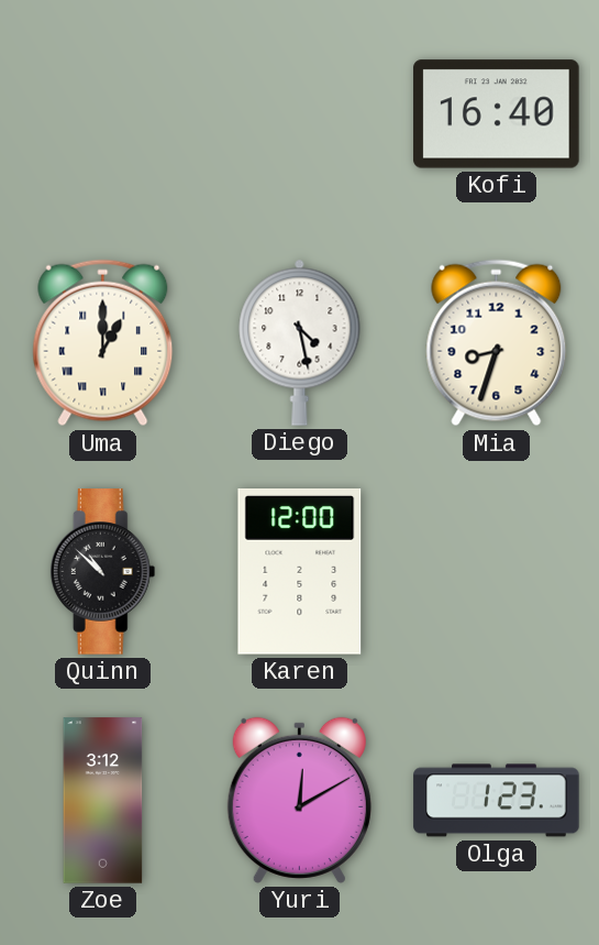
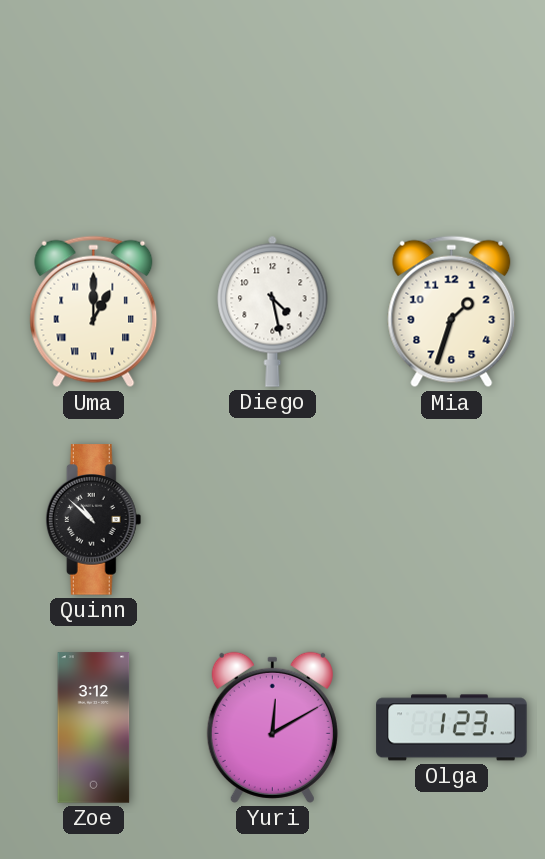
Kofi: 16:40 -> none (497, 114)
Mia: 8:33 -> 1:33 (452, 312)
Karen: 12:00 -> none (300, 572)
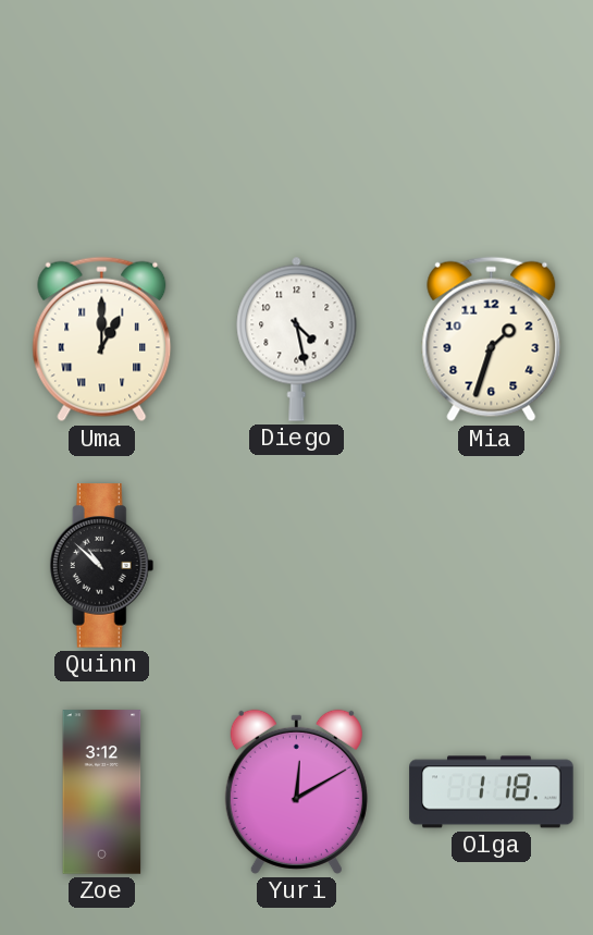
Olga: 1:23 -> 1:18 (492, 792)
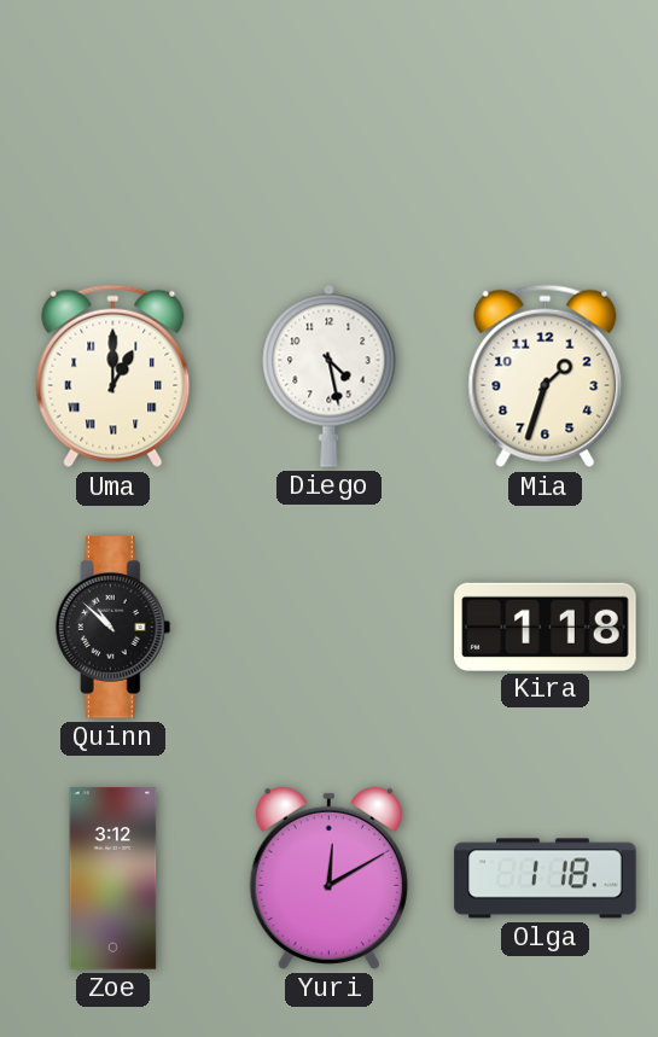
Kira: none -> 1:18 (546, 627)
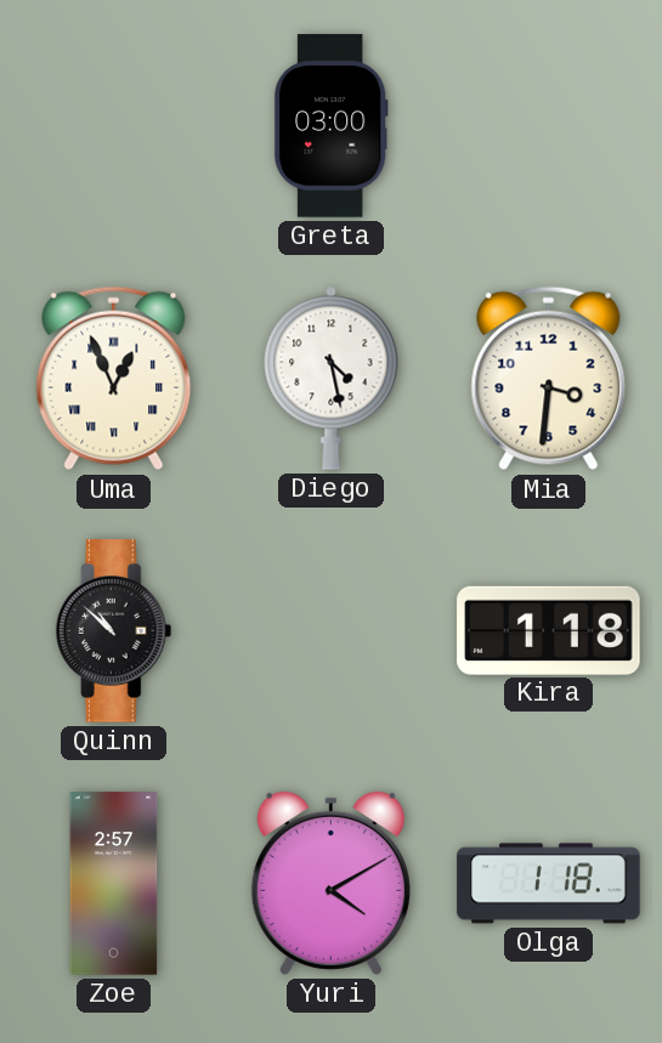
Greta: none -> 03:00 (330, 126)
Uma: 1:00 -> 12:56 (114, 379)
Mia: 1:33 -> 3:31 (549, 379)
Zoe: 3:12 -> 2:57 (114, 884)
Yuri: 12:10 -> 4:10 (330, 883)
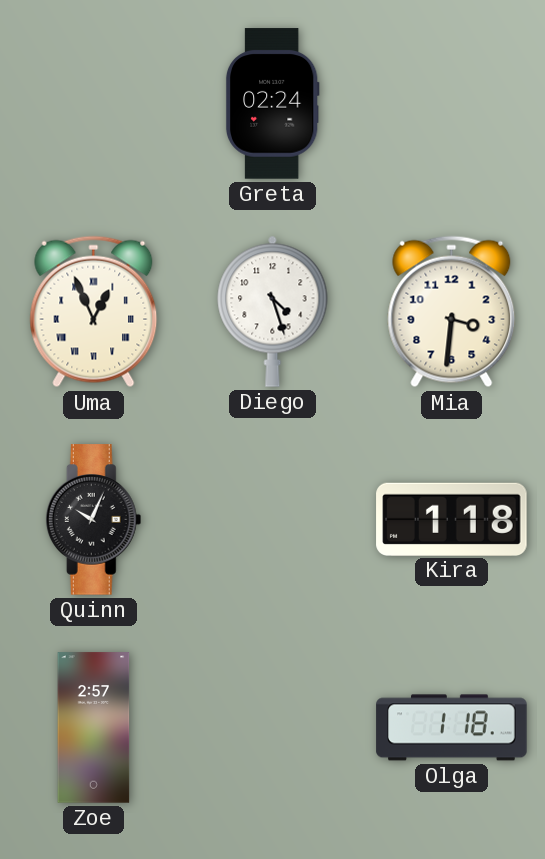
Greta: 03:00 -> 02:24 (272, 104)
Diego: 4:28 -> 4:27 (273, 311)
Quinn: 10:52 -> 10:04 (94, 520)
Yuri: 4:10 -> none (330, 883)
